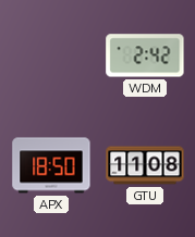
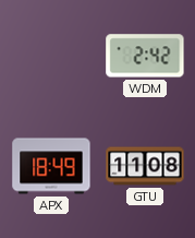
APX: 18:50 -> 18:49 (51, 166)
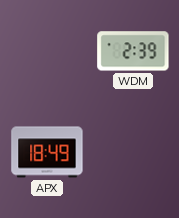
WDM: 2:42 -> 2:39 (133, 51)
GTU: 11:08 -> none (145, 166)
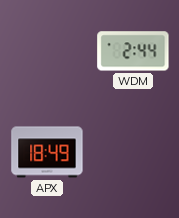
WDM: 2:39 -> 2:44 (133, 51)
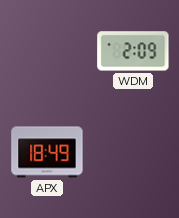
WDM: 2:44 -> 2:09 (133, 51)
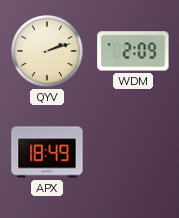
QYV: none -> 2:12 (48, 52)
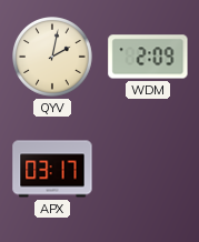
QYV: 2:12 -> 2:02 (53, 58)
APX: 18:49 -> 03:17 (52, 169)
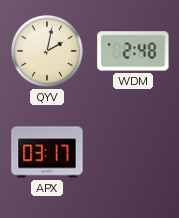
WDM: 2:09 -> 2:48 (133, 51)
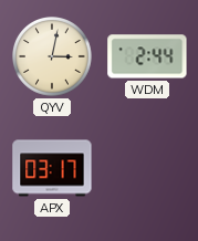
QYV: 2:02 -> 3:02 (53, 57)
WDM: 2:48 -> 2:44 (147, 56)
